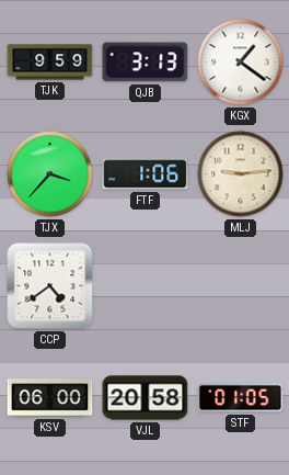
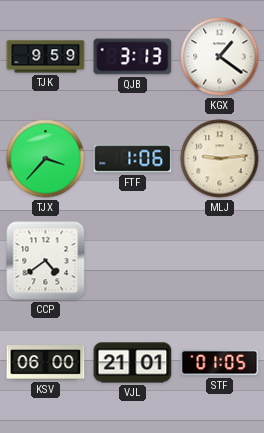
VJL: 20:58 -> 21:01 (133, 363)
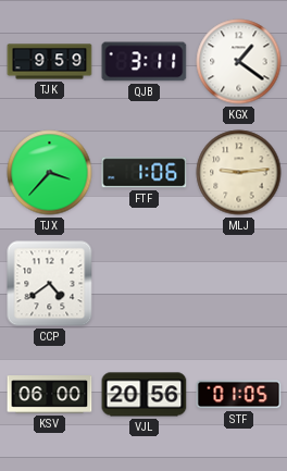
QJB: 3:13 -> 3:11 (145, 62)
VJL: 21:01 -> 20:56 (145, 395)
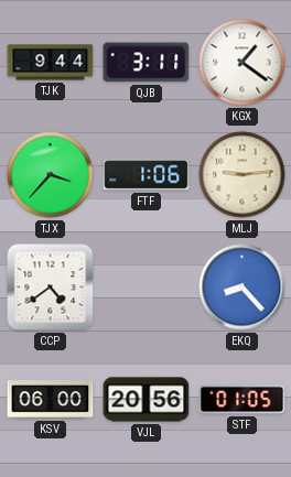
TJK: 9:59 -> 9:44 (51, 63)
EKQ: none -> 8:23 (242, 288)
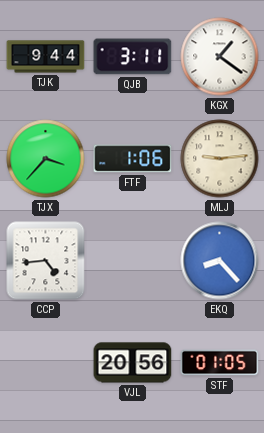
CCP: 4:39 -> 4:44 (46, 261)
KSV: 06:00 -> none (51, 400)
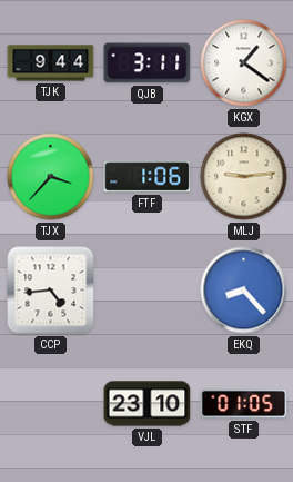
VJL: 20:56 -> 23:10 (148, 404)
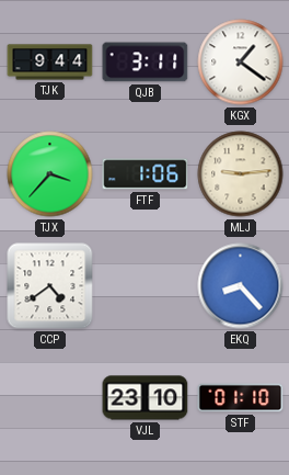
CCP: 4:44 -> 4:39 (50, 286)
STF: 01:05 -> 01:10 (241, 398)
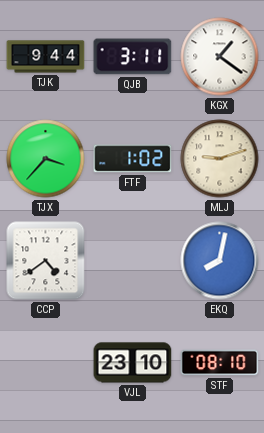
FTF: 1:06 -> 1:02 (133, 159)
MLJ: 9:14 -> 9:12 (220, 159)
EKQ: 8:23 -> 8:02 (220, 261)
STF: 01:10 -> 08:10 (220, 363)
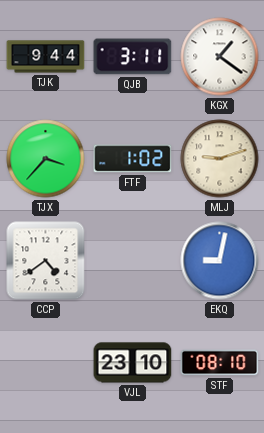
EKQ: 8:02 -> 9:02 (220, 261)
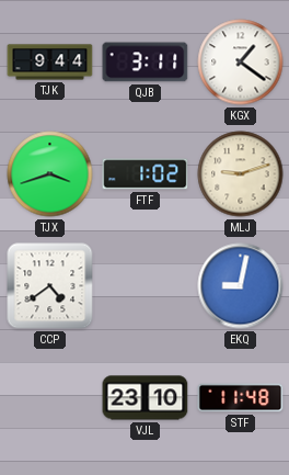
TJX: 3:37 -> 3:42 (50, 174)
STF: 08:10 -> 11:48 (241, 398)
